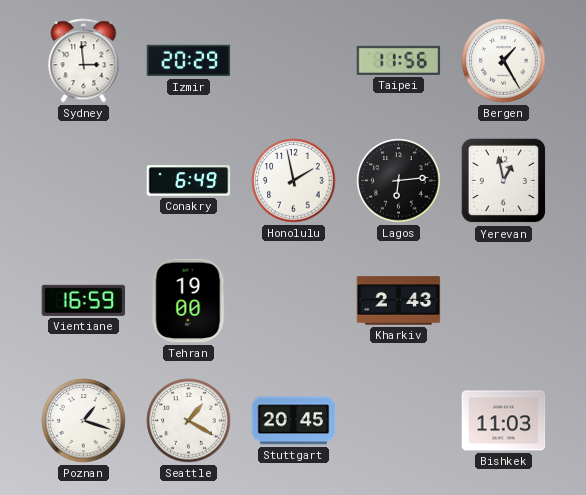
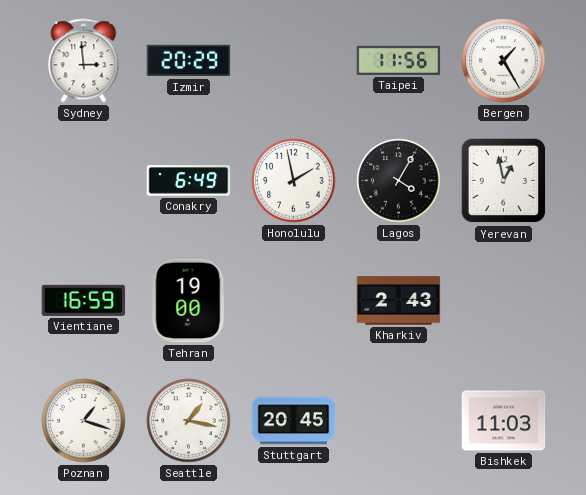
Lagos: 6:14 -> 4:05 (399, 181)
Seattle: 1:20 -> 1:17 (189, 421)
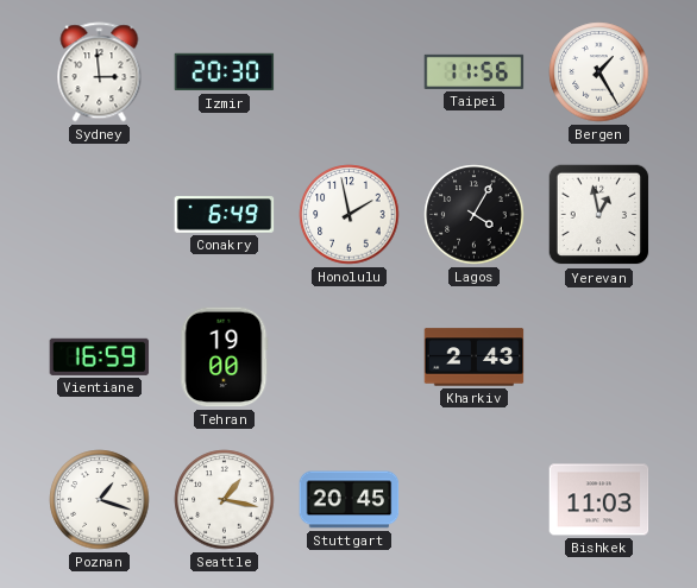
Izmir: 20:29 -> 20:30 (225, 72)
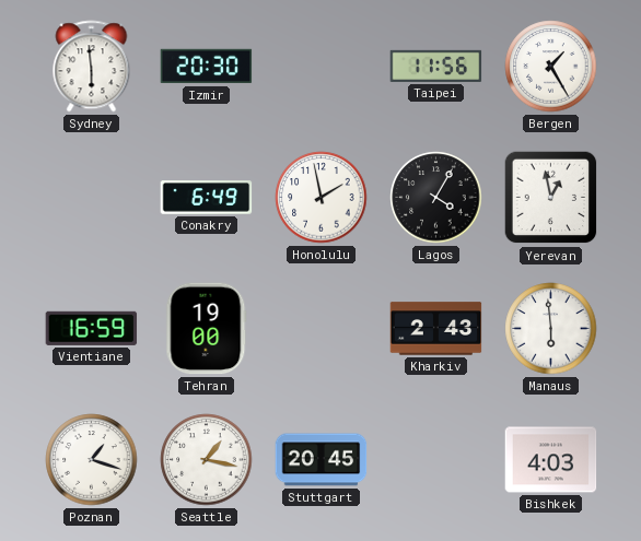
Sydney: 2:59 -> 5:59 (92, 67)
Manaus: none -> 5:59 (551, 329)
Bishkek: 11:03 -> 4:03 (551, 460)
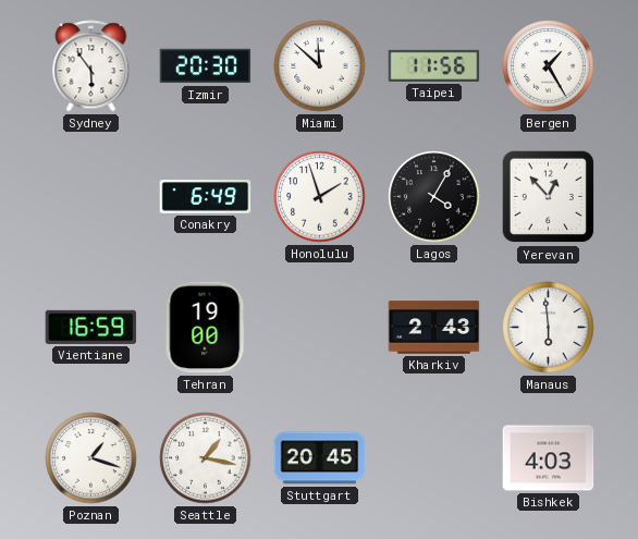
Sydney: 5:59 -> 5:54 (91, 66)
Miami: none -> 11:52 (320, 66)
Honolulu: 1:58 -> 1:57 (320, 197)
Yerevan: 12:58 -> 12:53 (549, 197)
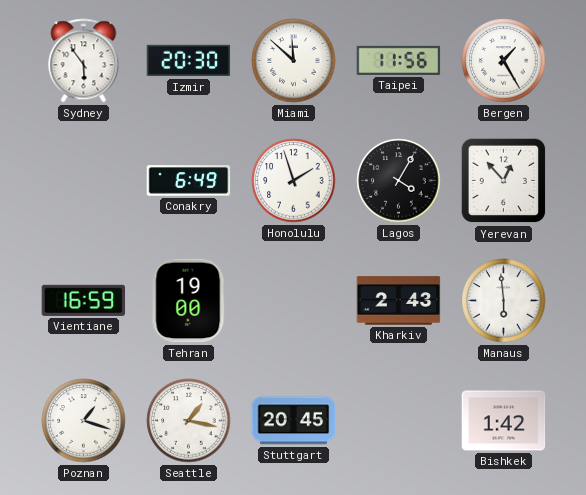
Bishkek: 4:03 -> 1:42 (504, 421)
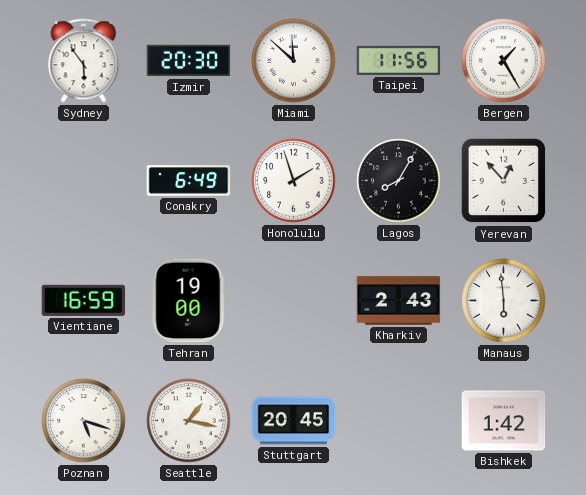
Lagos: 4:05 -> 8:05 (399, 181)
Poznan: 1:18 -> 5:18 (84, 421)
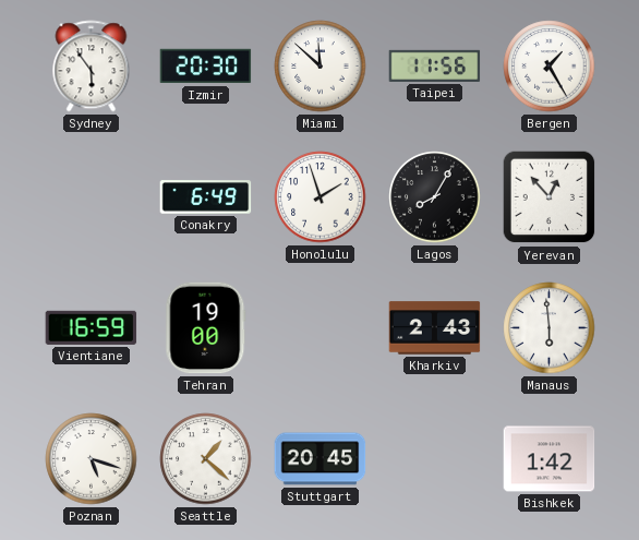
Seattle: 1:17 -> 1:22 (206, 459)
